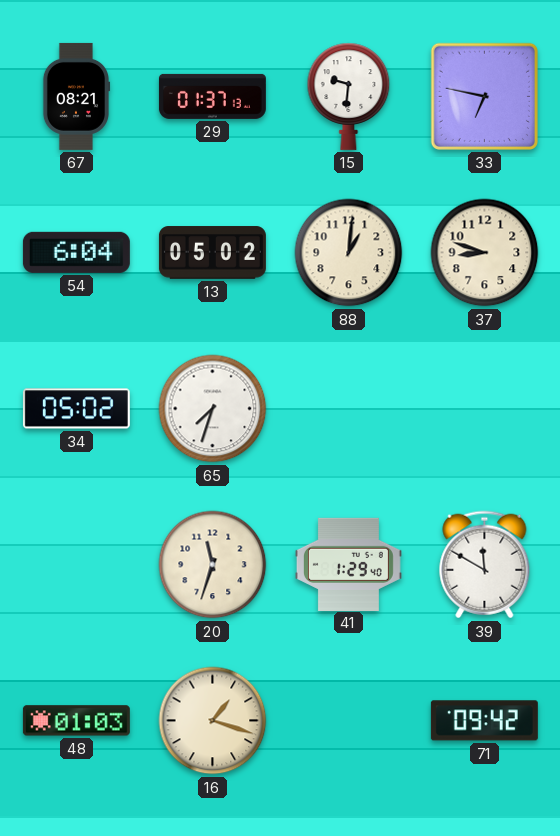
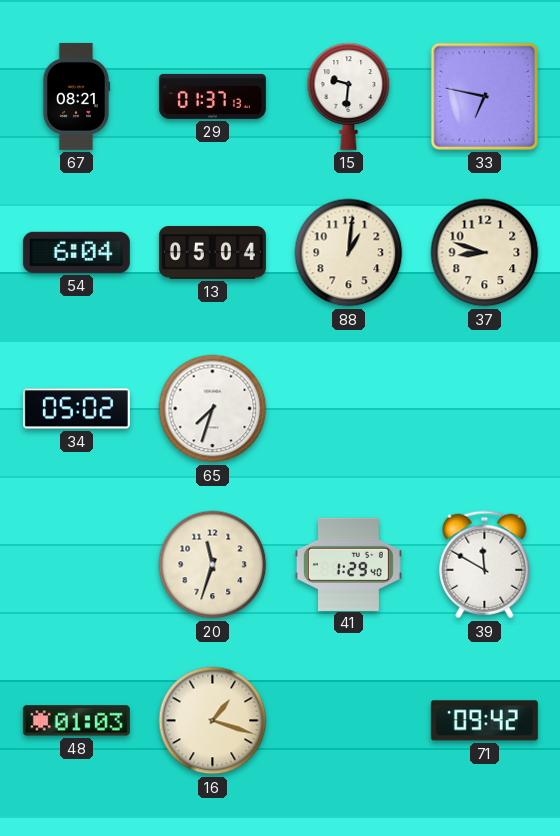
13: 05:02 -> 05:04 (212, 253)
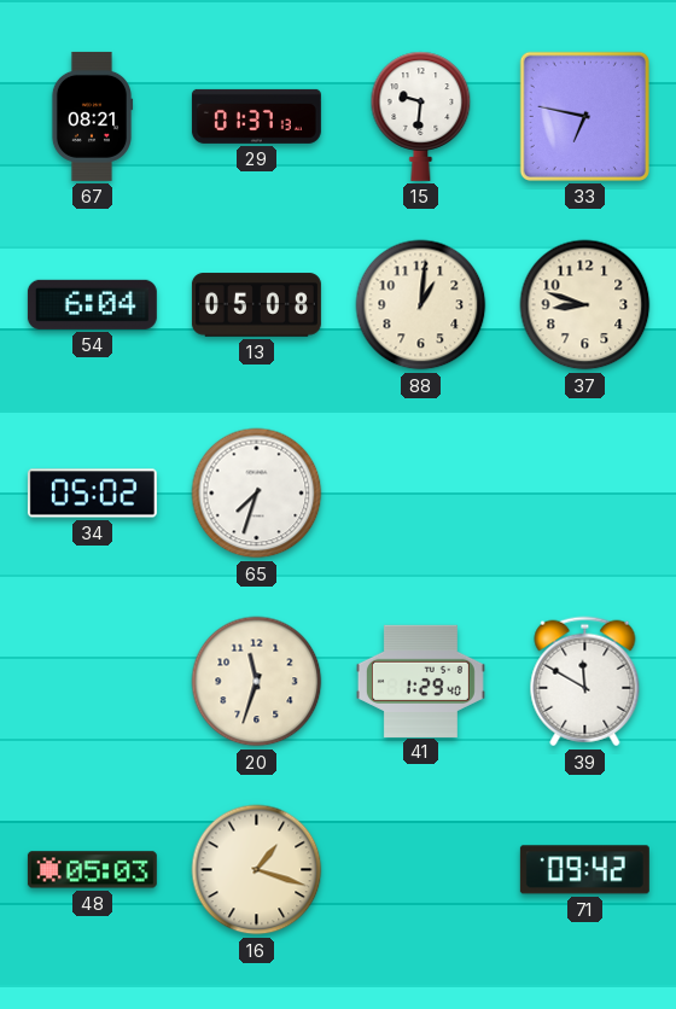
13: 05:04 -> 05:08 (256, 305)
48: 01:03 -> 05:03 (92, 870)
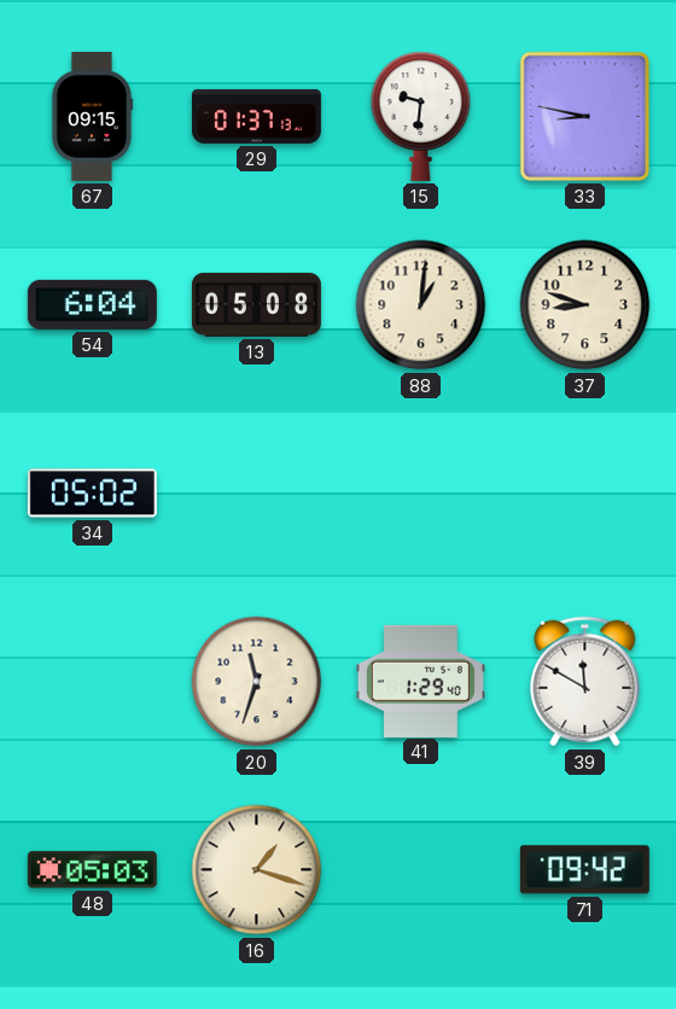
67: 08:21 -> 09:15 (92, 116)
33: 6:47 -> 8:47 (584, 116)
65: 7:33 -> none (257, 494)
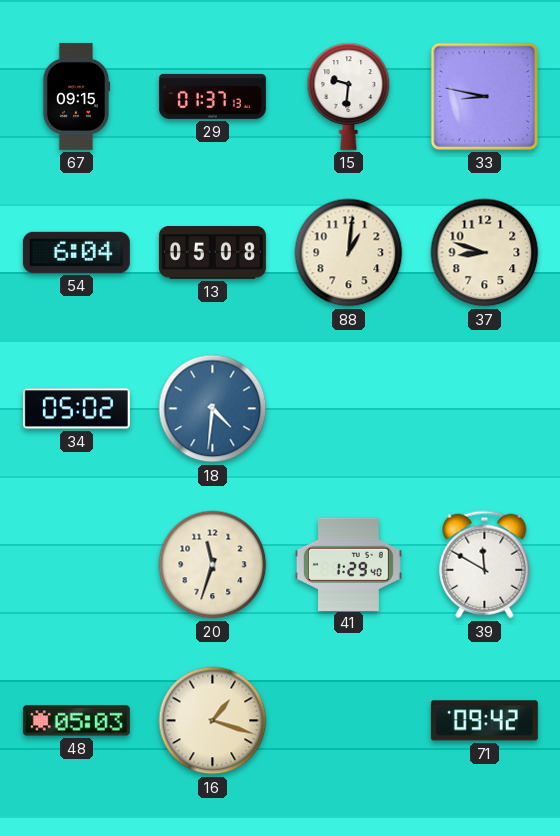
18: none -> 4:31 (213, 409)
